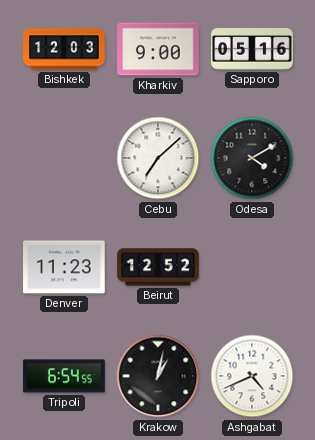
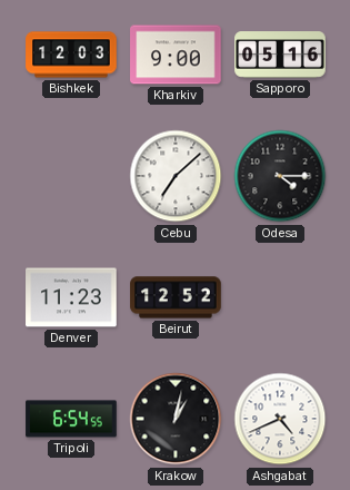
Odesa: 4:10 -> 4:15 (280, 176)
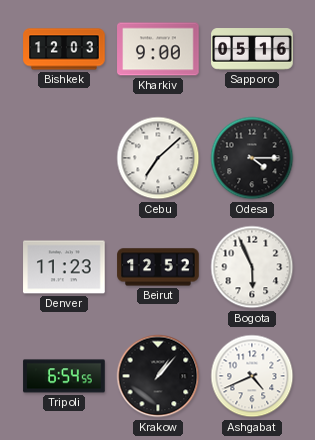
Bogota: none -> 5:56 (252, 267)
Krakow: 1:02 -> 1:07 (158, 376)
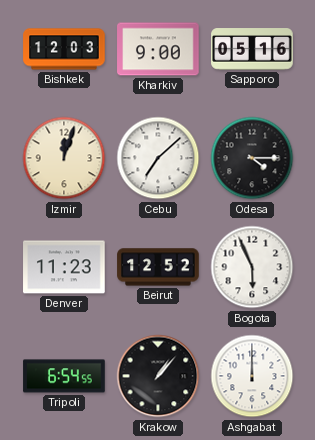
Izmir: none -> 12:03 (64, 158)
Ashgabat: 4:41 -> 12:00 (252, 376)
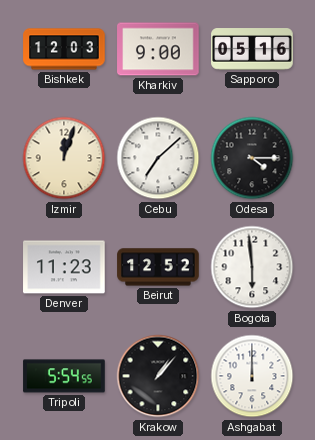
Bogota: 5:56 -> 5:59 (252, 267)
Tripoli: 6:54 -> 5:54 (64, 376)
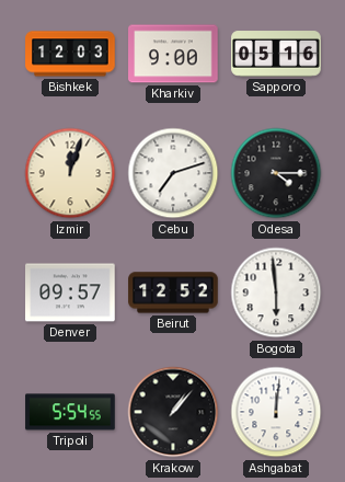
Cebu: 7:08 -> 7:12 (173, 173)
Denver: 11:23 -> 09:57 (70, 292)
Ashgabat: 12:00 -> 12:01 (276, 412)
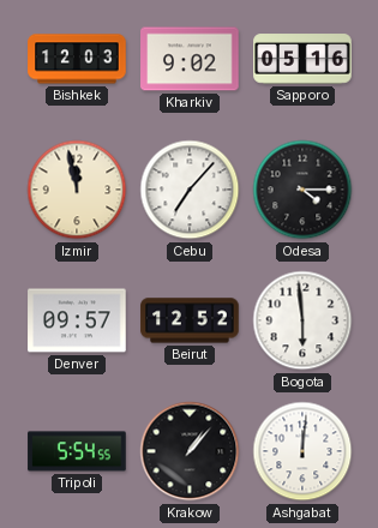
Kharkiv: 9:00 -> 9:02 (190, 59)
Izmir: 12:03 -> 11:58 (77, 190)
Cebu: 7:12 -> 7:07 (190, 190)
